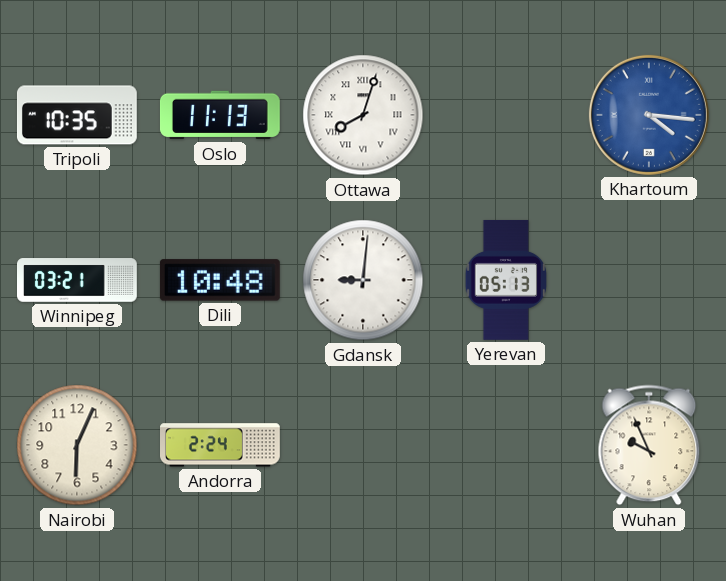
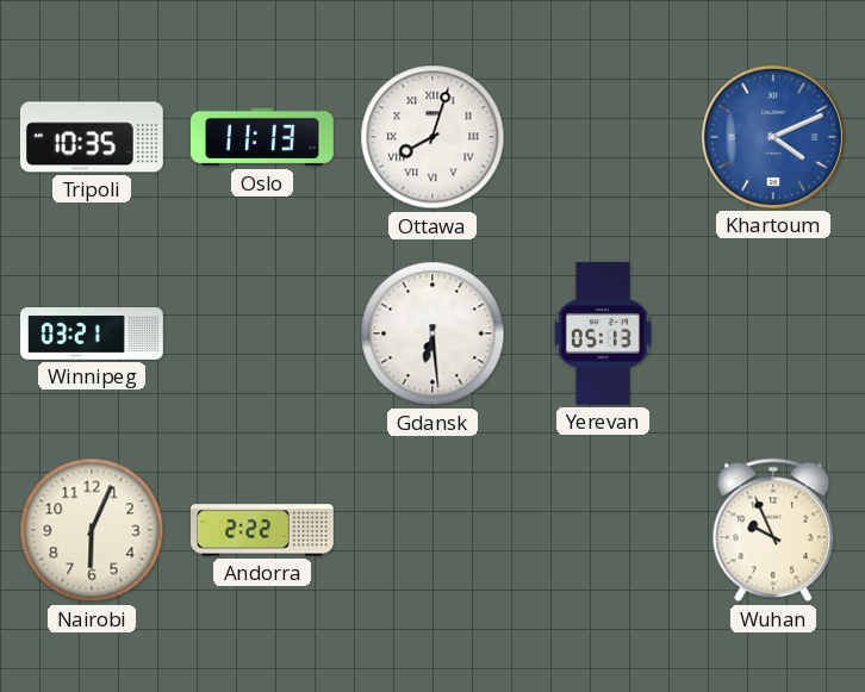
Khartoum: 4:16 -> 4:11 (773, 137)
Dili: 10:48 -> none (220, 280)
Gdansk: 9:01 -> 6:29 (432, 333)
Andorra: 2:24 -> 2:22 (263, 530)
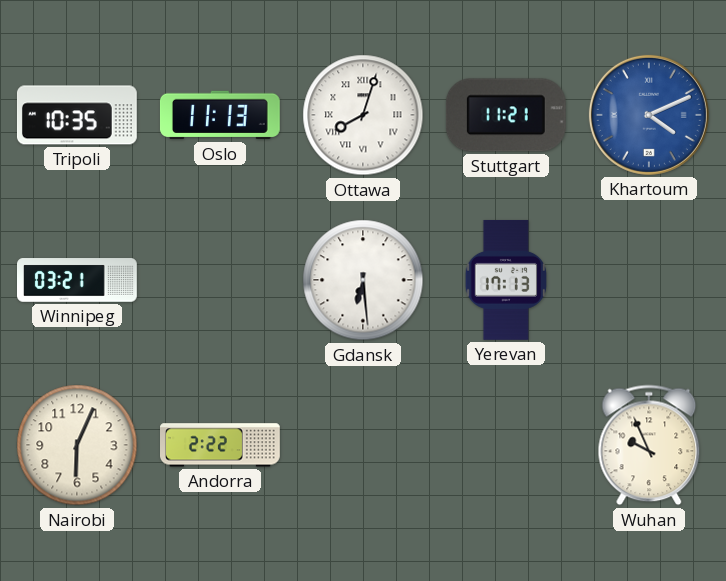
Stuttgart: none -> 11:21 (506, 115)
Yerevan: 05:13 -> 17:13 (505, 280)
